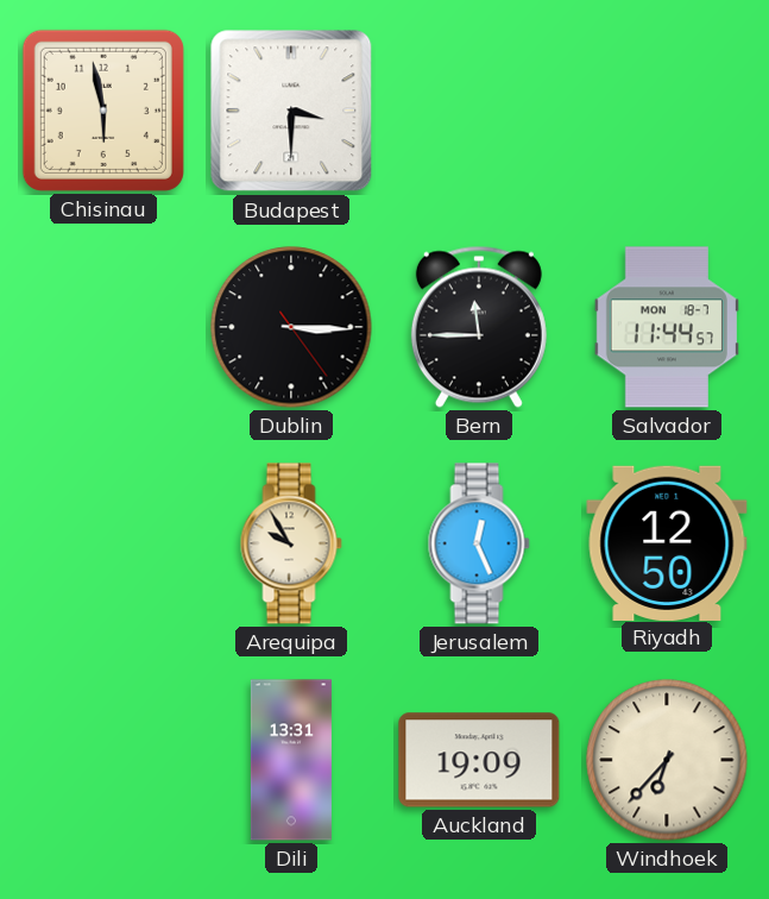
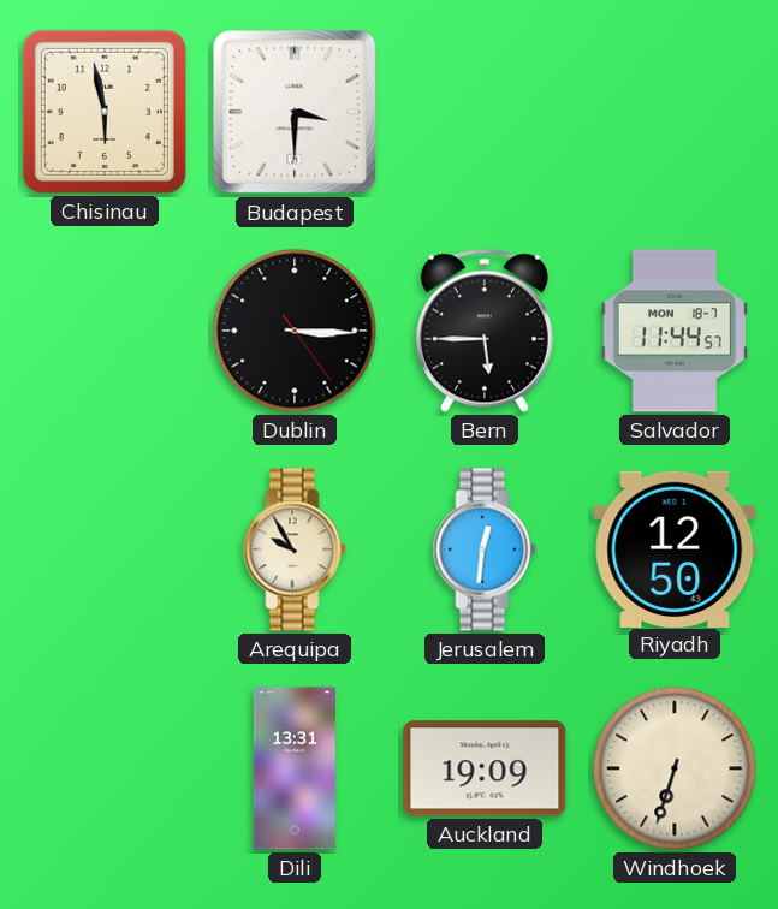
Bern: 11:45 -> 5:45 (485, 331)
Jerusalem: 12:26 -> 12:31 (485, 549)
Windhoek: 6:37 -> 6:33 (675, 768)
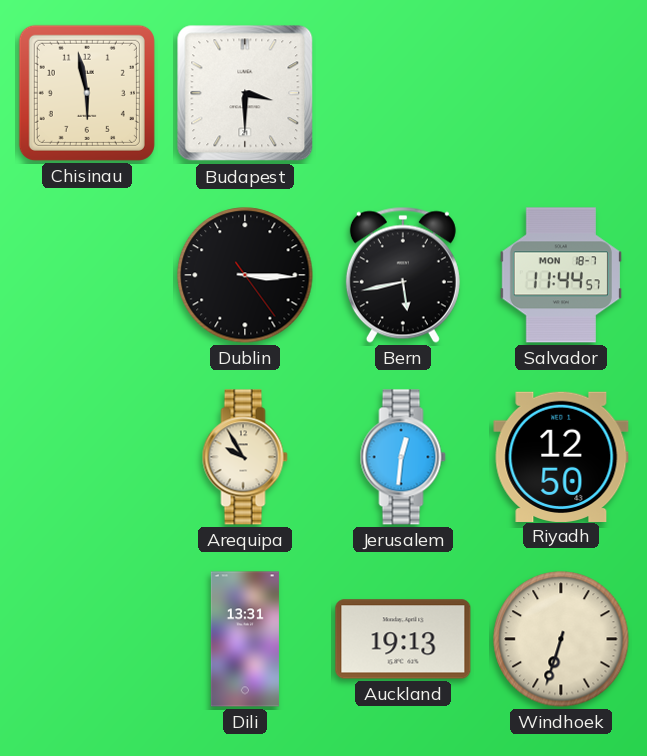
Bern: 5:45 -> 5:43 (403, 275)
Auckland: 19:09 -> 19:13 (403, 639)
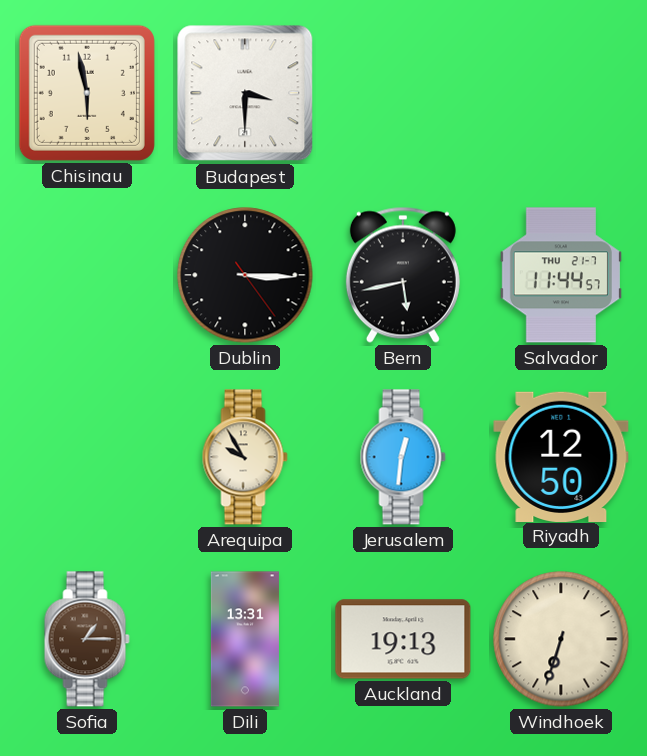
Salvador date: MON 18-7 -> THU 21-7 (561, 275)
Sofia: none -> 1:15 (87, 639)
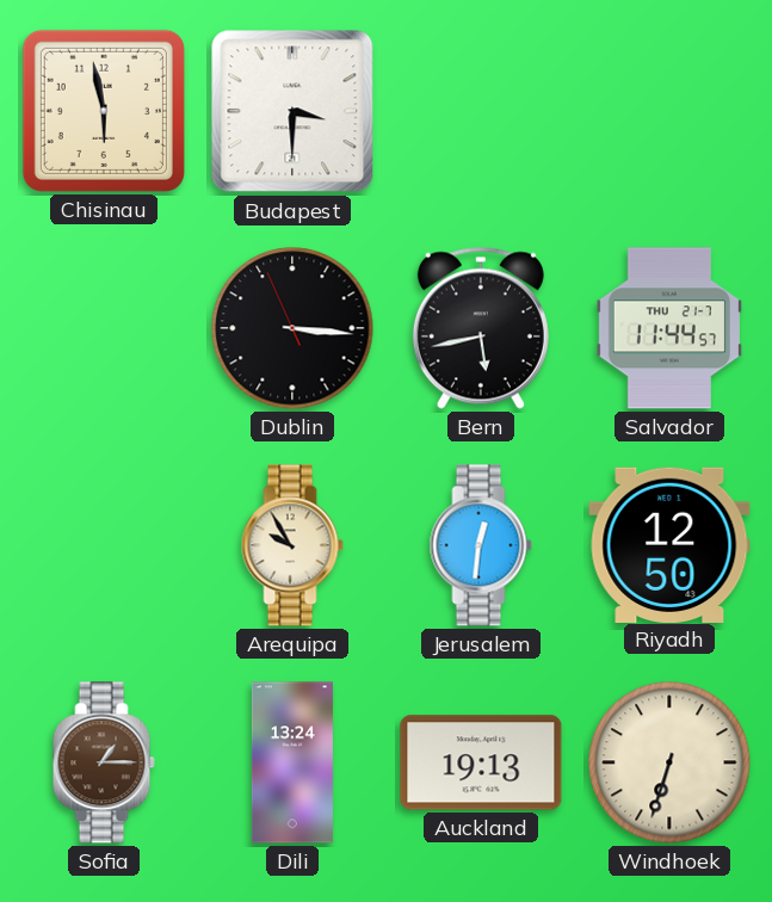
Dublin: 3:15:24 -> 3:15:56 (292, 328)
Dili: 13:31 -> 13:24 (292, 762)
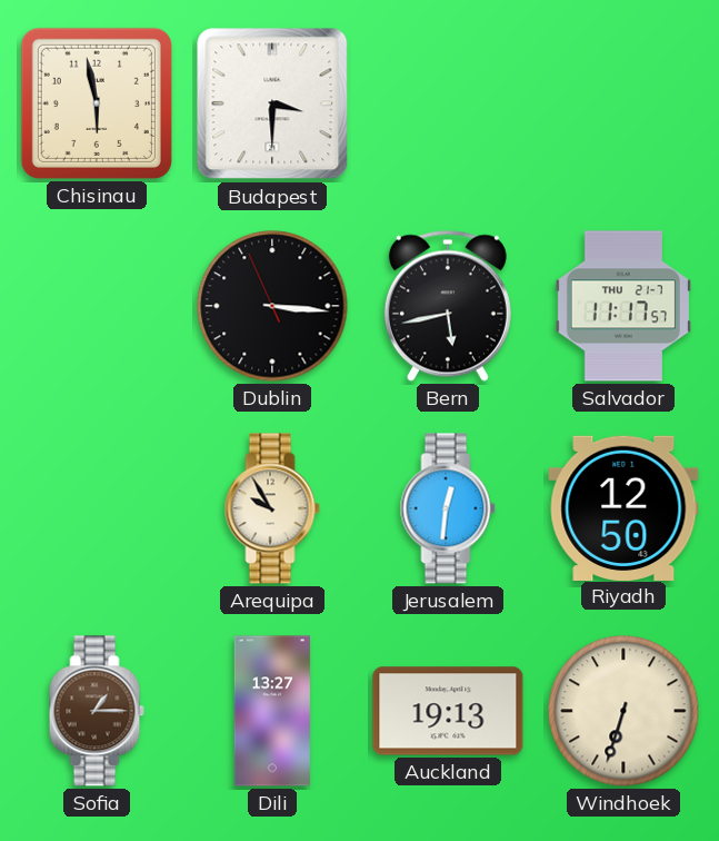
Salvador: 11:44 -> 11:17 (623, 306)
Dili: 13:24 -> 13:27 (272, 711)
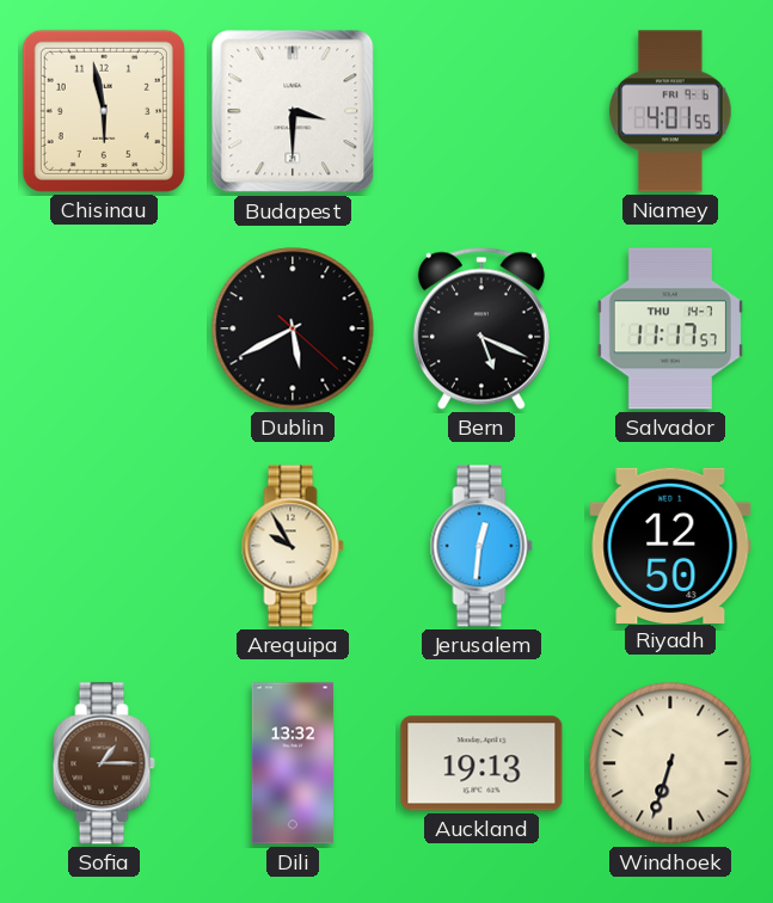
Niamey: none -> 4:01 (670, 111)
Dublin: 3:15 -> 5:40 (293, 328)
Bern: 5:43 -> 5:19 (481, 328)
Salvador date: THU 21-7 -> THU 14-7 (670, 328)
Dili: 13:27 -> 13:32 (293, 763)
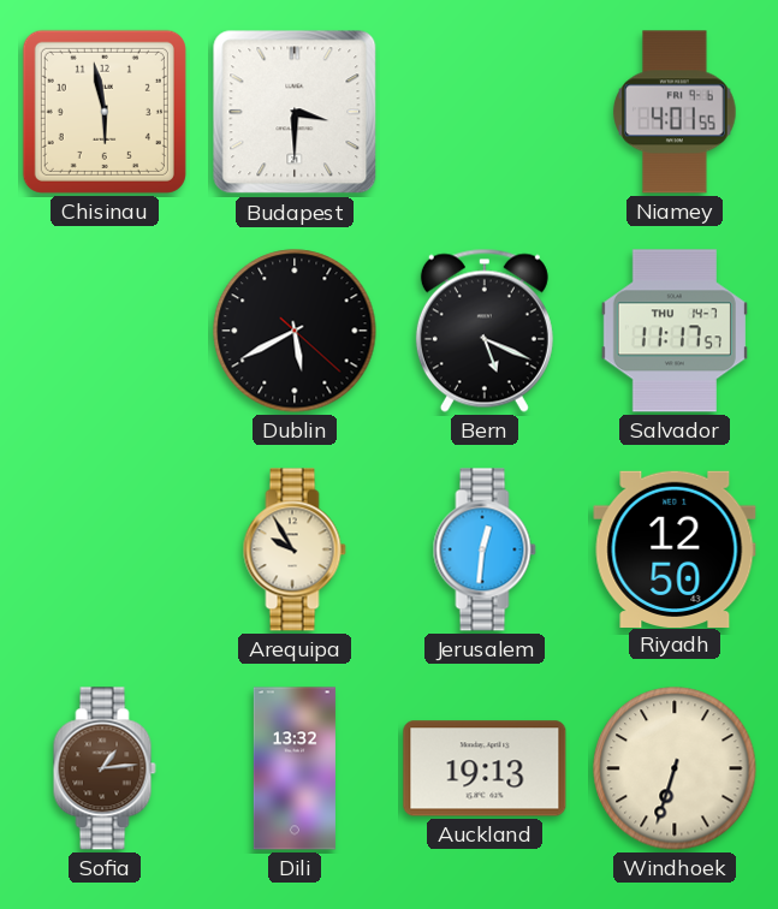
Sofia: 1:15 -> 1:14 (105, 768)
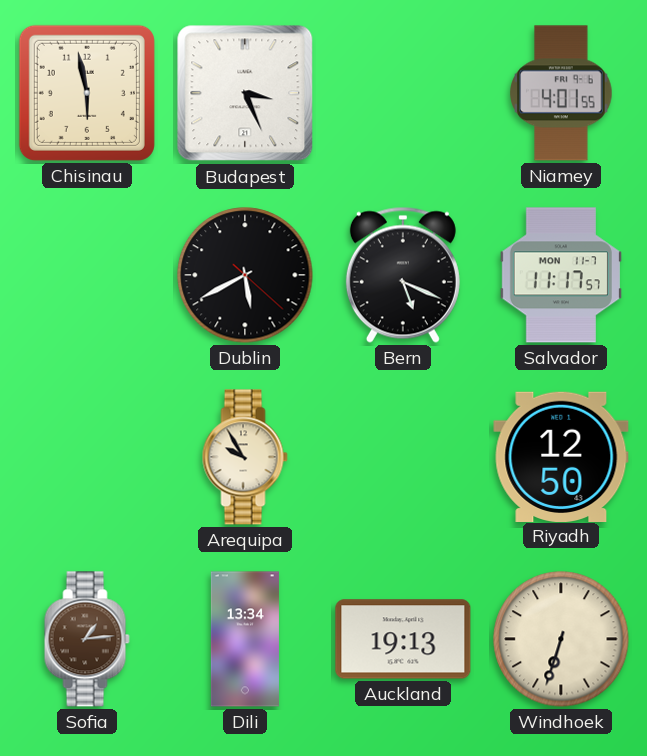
Budapest: 3:30 -> 3:26 (245, 93)
Salvador date: THU 14-7 -> MON 11-7 (561, 275)
Jerusalem: 12:31 -> none (485, 549)
Dili: 13:32 -> 13:34 (245, 639)
